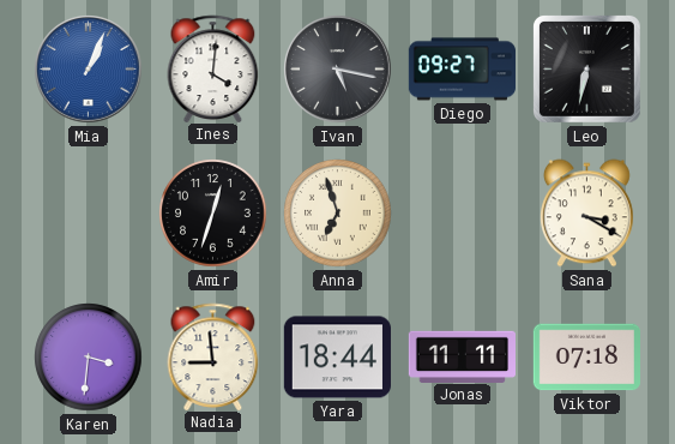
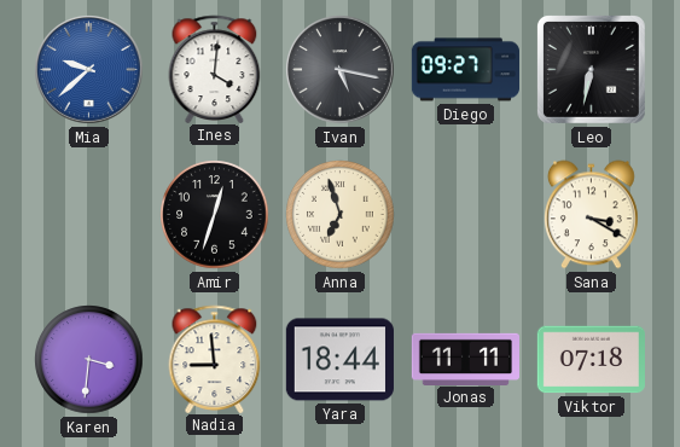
Mia: 1:04 -> 9:38 (89, 70)
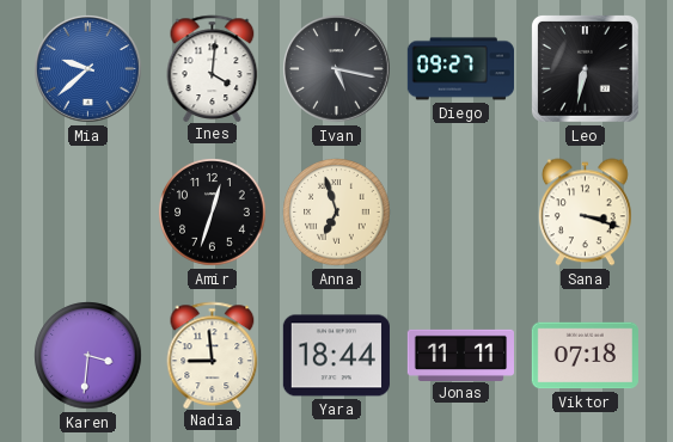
Sana: 3:20 -> 3:18 (585, 213)
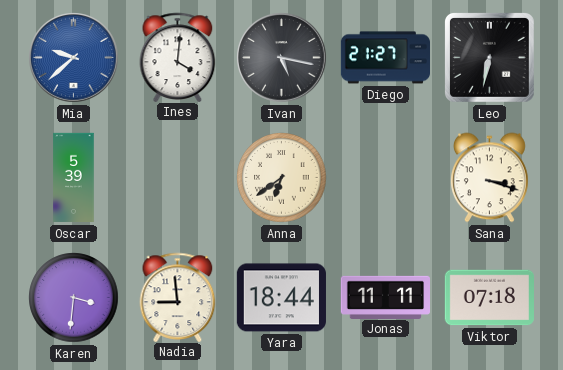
Diego: 09:27 -> 21:27 (385, 58)
Oscar: none -> 5:39 (74, 178)
Amir: 12:33 -> none (213, 213)
Anna: 6:57 -> 6:39 (282, 178)
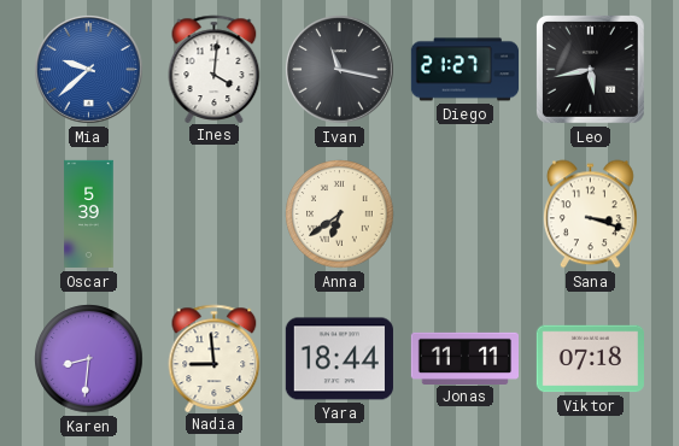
Ivan: 5:17 -> 11:17 (340, 70)
Leo: 6:32 -> 5:43 (590, 69)
Karen: 3:31 -> 8:31 (89, 359)
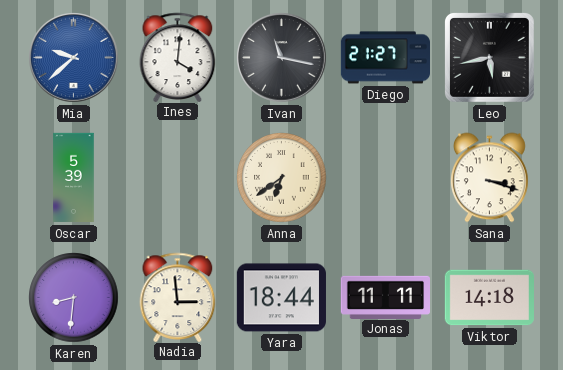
Nadia: 8:59 -> 2:59 (178, 297)
Viktor: 07:18 -> 14:18 (489, 298)
